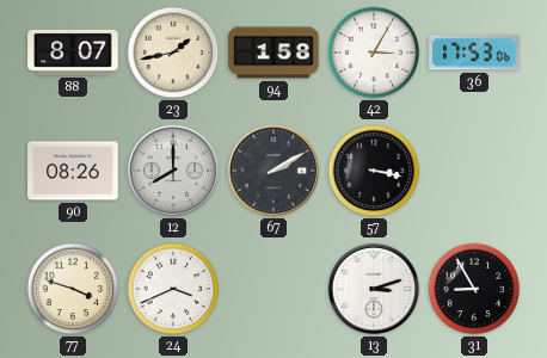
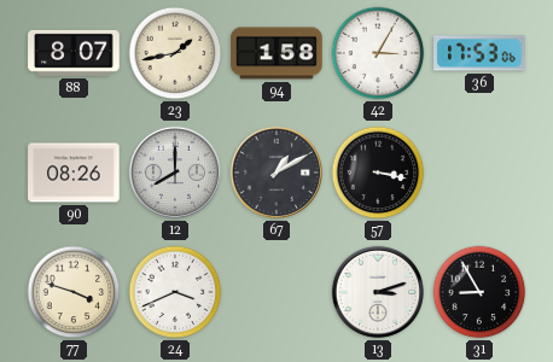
67: 2:10 -> 1:10 (276, 173)
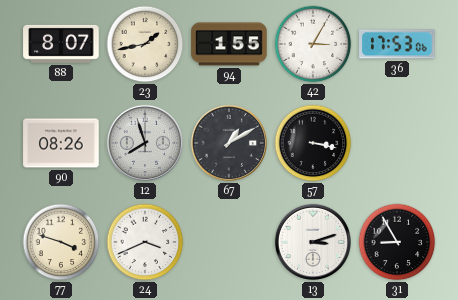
94: 1:58 -> 1:55 (229, 44)
12: 8:00 -> 7:57 (145, 143)
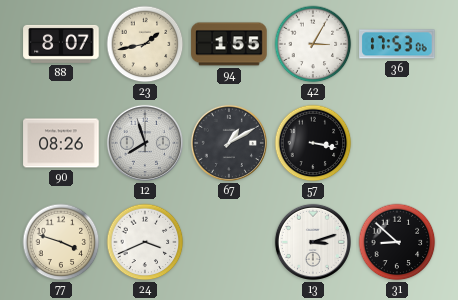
31: 8:55 -> 8:52 (397, 242)
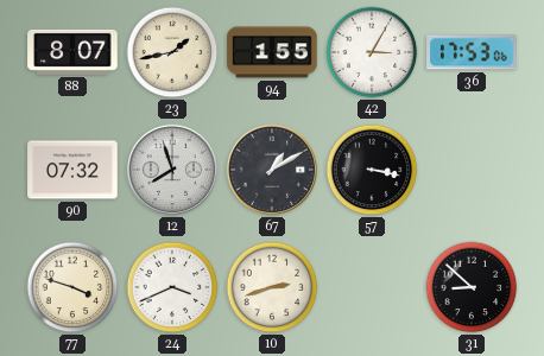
90: 08:26 -> 07:32 (72, 170)
10: none -> 2:42 (272, 287)
13: 3:12 -> none (313, 242)
